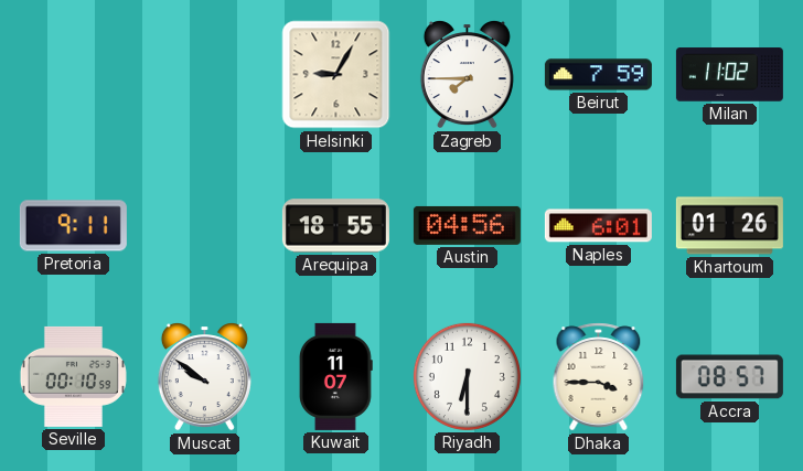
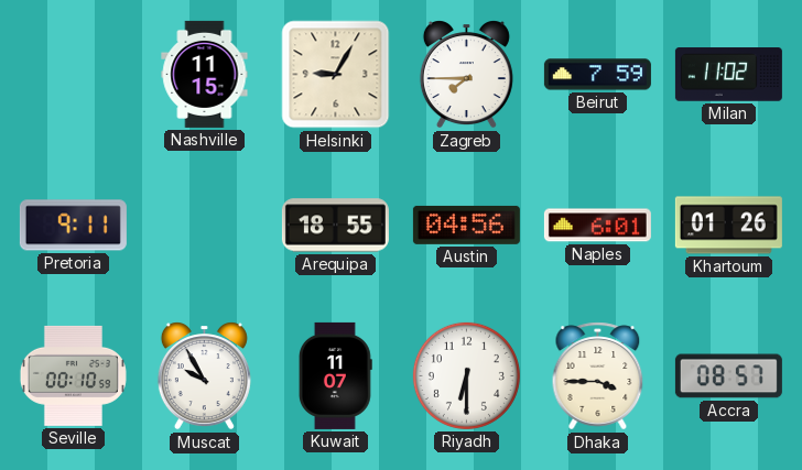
Nashville: none -> 11:15 (205, 74)
Muscat: 9:51 -> 9:55 (204, 376)
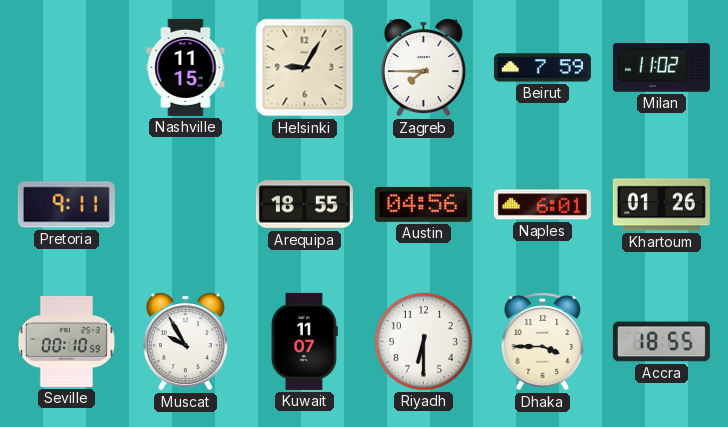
Accra: 08:57 -> 18:55 (661, 342)
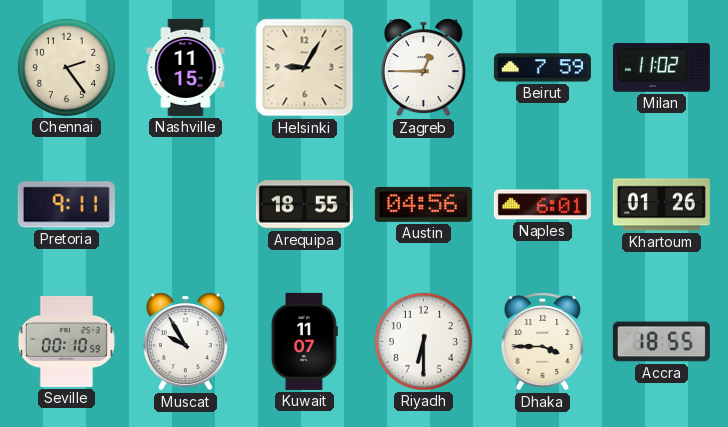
Chennai: none -> 2:24 (66, 67)
Zagreb: 7:45 -> 12:45 (423, 68)
